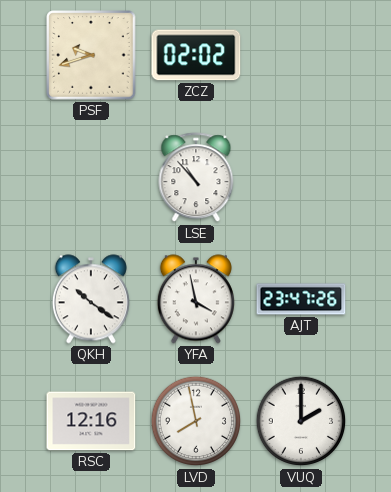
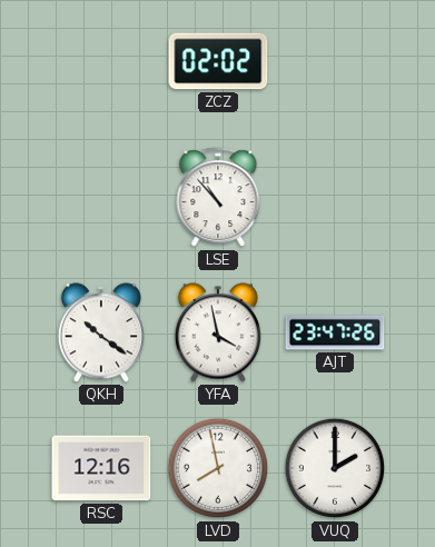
PSF: 9:42 -> none (91, 55)
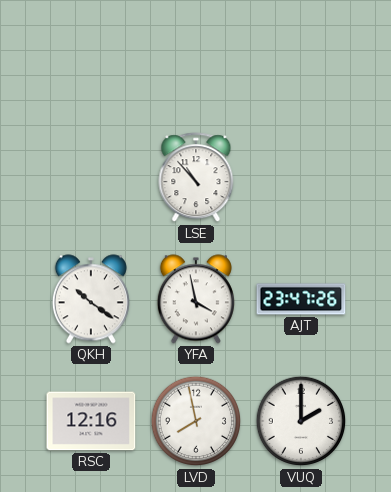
ZCZ: 02:02 -> none (218, 61)
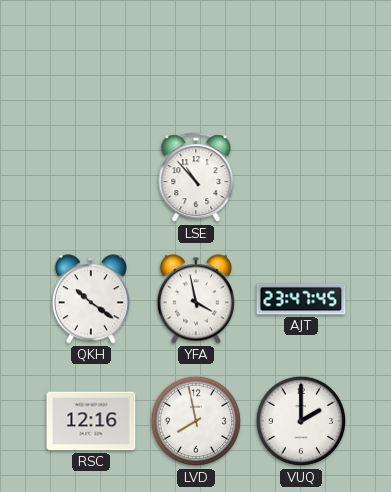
AJT: 23:47:26 -> 23:47:45 (301, 299)
